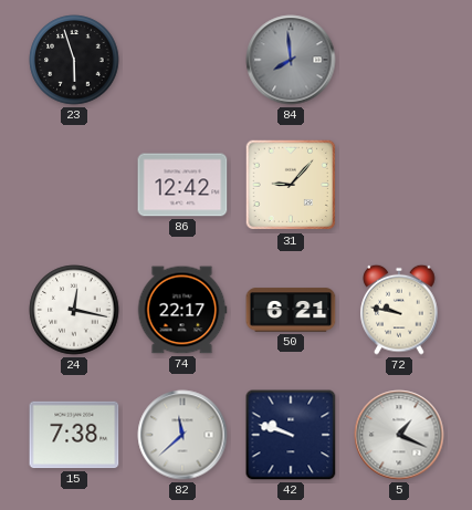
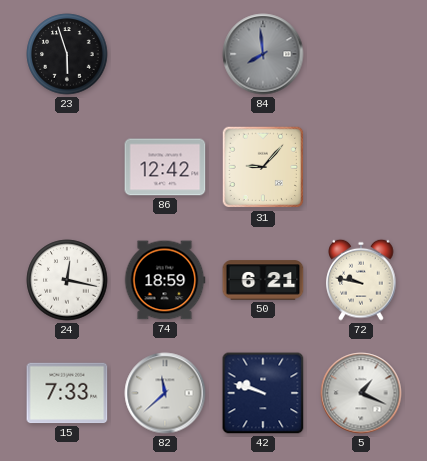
74: 22:17 -> 18:59 (165, 280)
15: 7:38 -> 7:33 (67, 393)
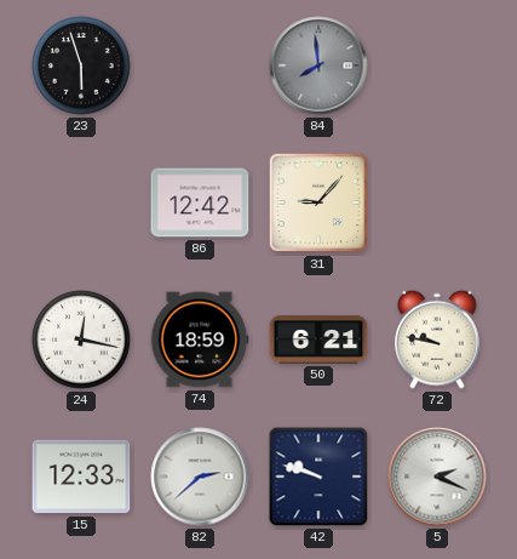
15: 7:33 -> 12:33 (81, 477)
82: 11:38 -> 2:38 (200, 477)
5: 1:19 -> 2:19 (437, 477)
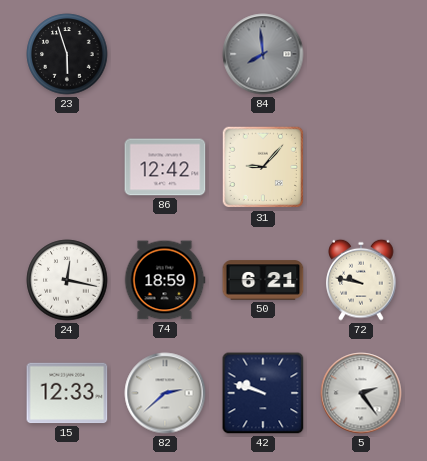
5: 2:19 -> 2:24 (361, 393)
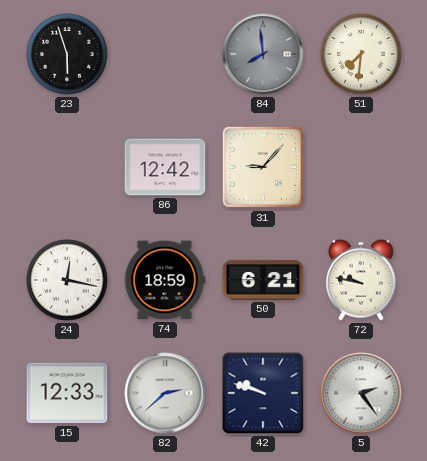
51: none -> 7:31 (361, 54)
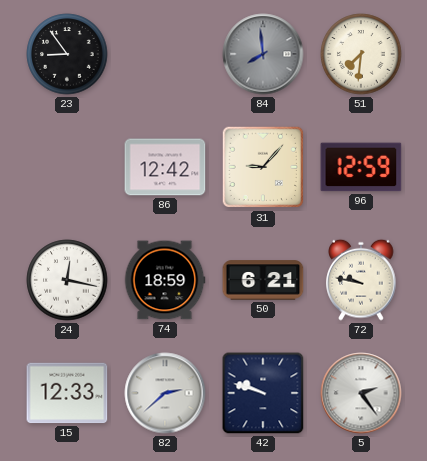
23: 5:57 -> 8:54 (67, 54)
96: none -> 12:59 (361, 167)
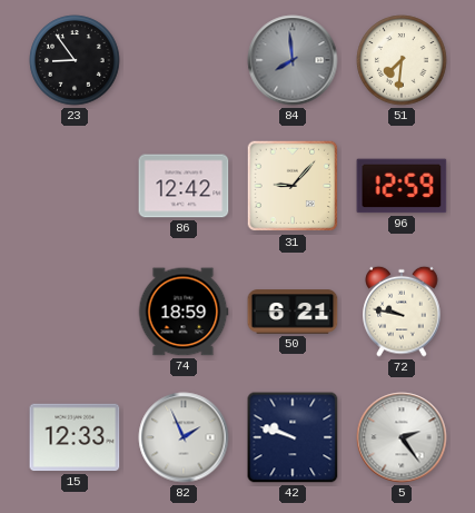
24: 12:17 -> none (67, 280)
82: 2:38 -> 1:56 (184, 437)
